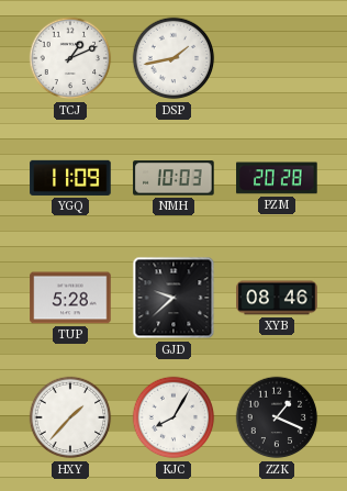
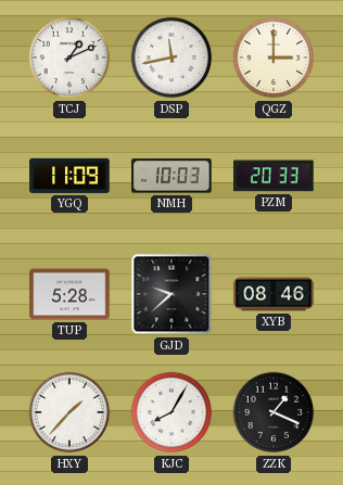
DSP: 1:43 -> 11:43 (171, 58)
QGZ: none -> 3:00 (274, 58)
PZM: 20:28 -> 20:33 (274, 176)
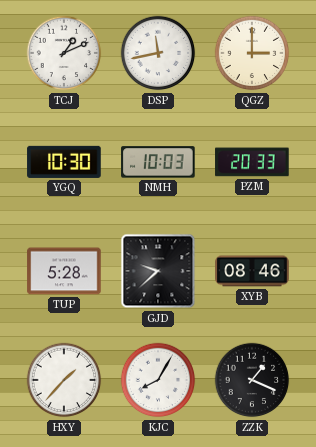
YGQ: 11:09 -> 10:30 (64, 162)
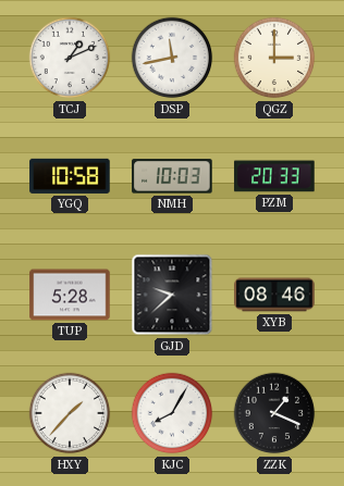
YGQ: 10:30 -> 10:58 (70, 176)
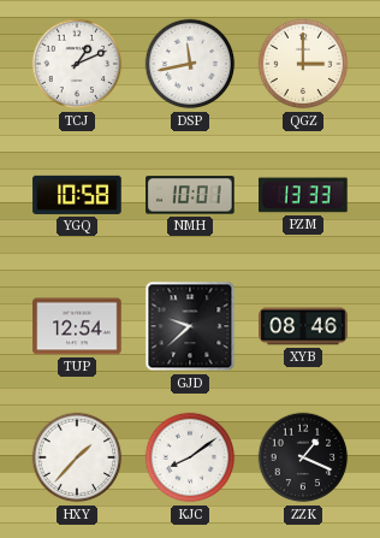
NMH: 10:03 -> 10:01 (190, 195)
PZM: 20:33 -> 13:33 (303, 195)
TUP: 5:28 -> 12:54 (77, 326)
KJC: 8:05 -> 8:09 (190, 457)
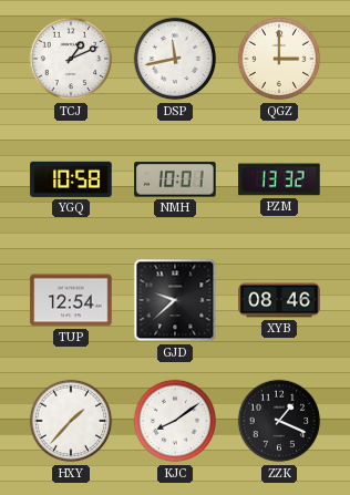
PZM: 13:33 -> 13:32 (279, 179)
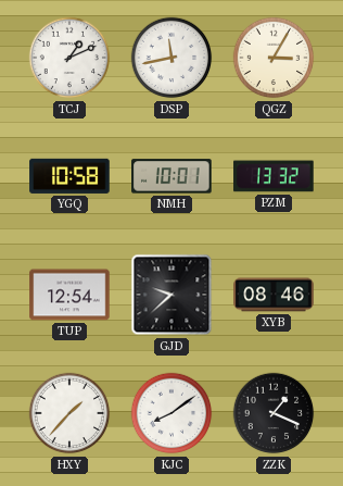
QGZ: 3:00 -> 3:05 (274, 58)
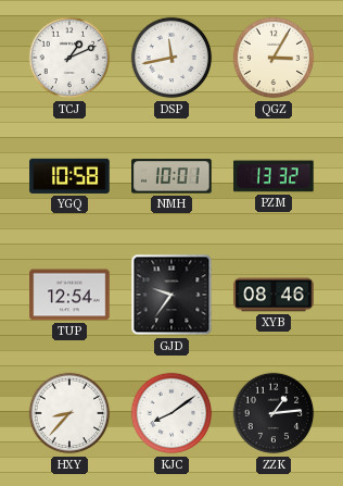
GJD: 9:38 -> 9:36 (171, 295)
HXY: 1:37 -> 8:37 (69, 413)
ZZK: 1:19 -> 1:14 (274, 413)
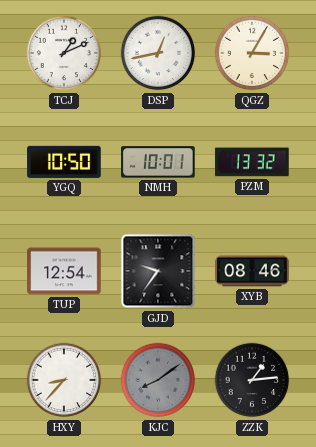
DSP: 11:43 -> 12:43 (158, 53)
YGQ: 10:58 -> 10:50 (64, 162)
KJC dial: white -> grey (158, 380)
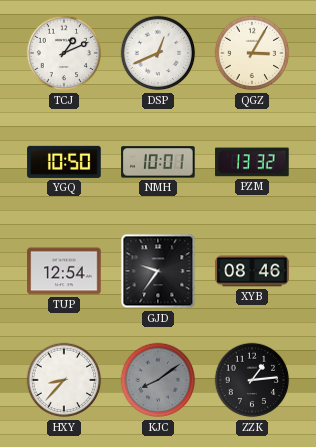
DSP: 12:43 -> 12:41 (158, 53)
